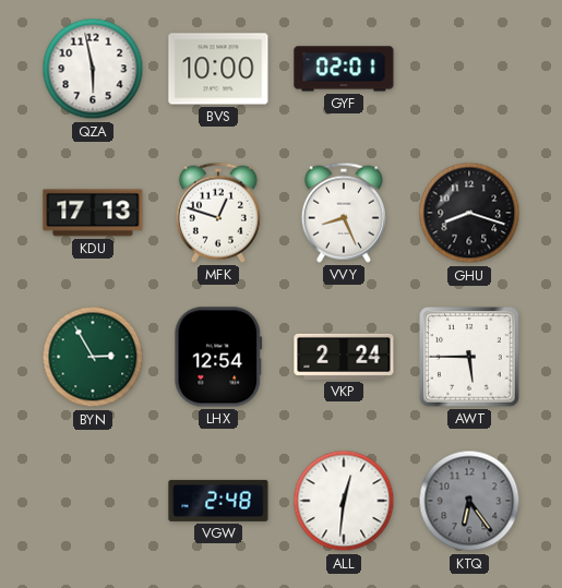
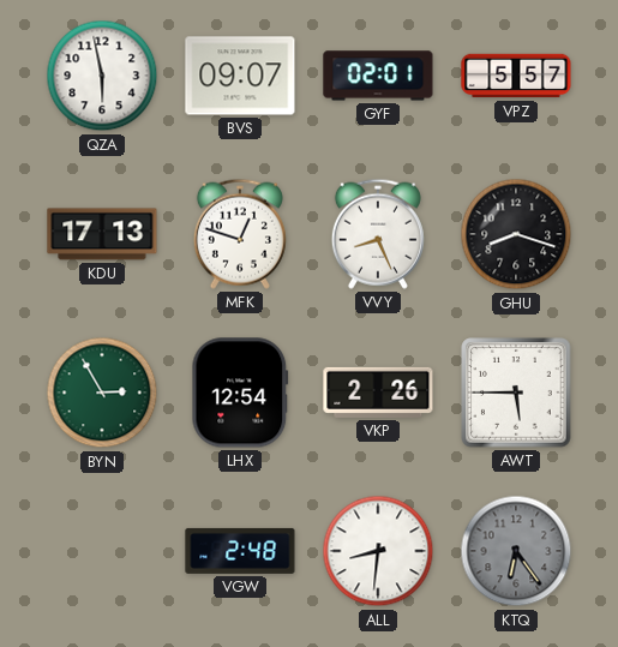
BVS: 10:00 -> 09:07 (240, 76)
VPZ: none -> 5:57 (516, 76)
VKP: 2:24 -> 2:26 (378, 393)
ALL: 12:31 -> 8:31 (378, 551)
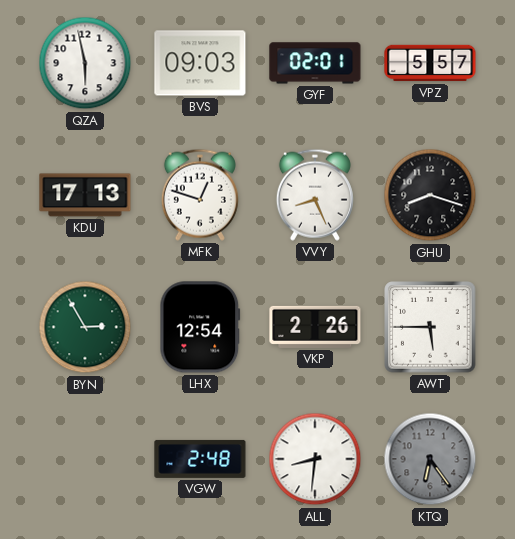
BVS: 09:07 -> 09:03 (200, 63)
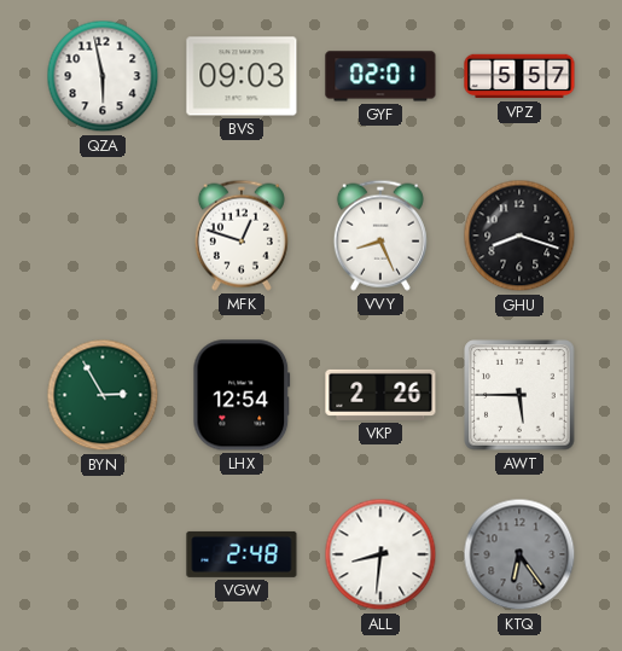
KDU: 17:13 -> none (85, 195)
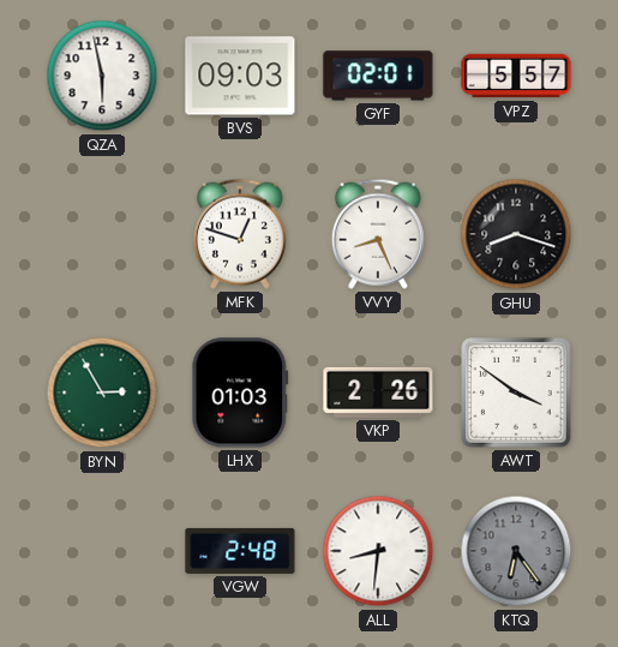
LHX: 12:54 -> 01:03 (240, 393)
AWT: 5:45 -> 3:51 (516, 393)
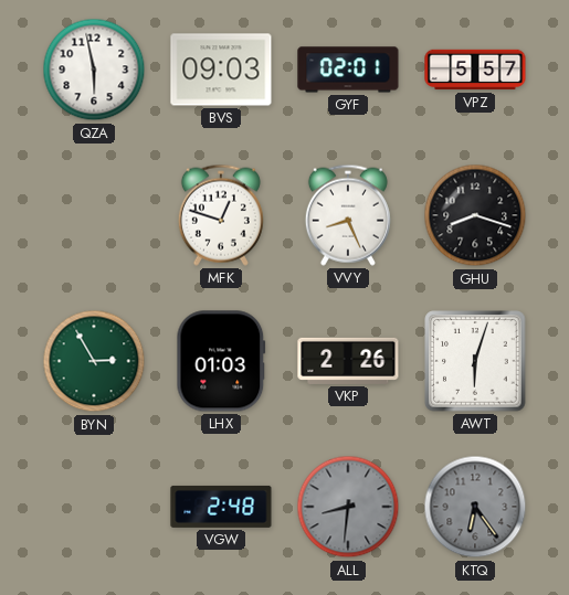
AWT: 3:51 -> 6:03 (475, 361)
ALL dial: white -> grey (348, 507)
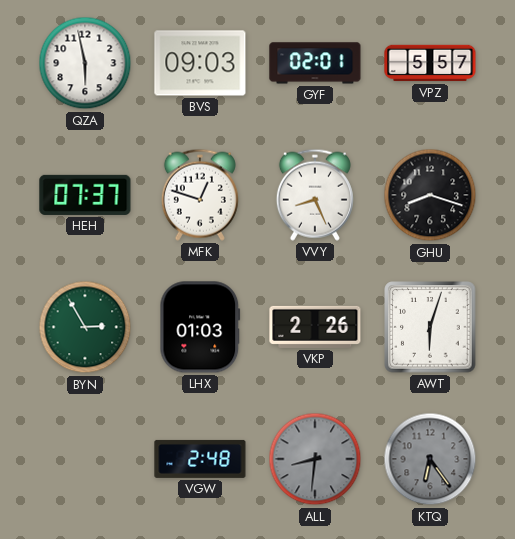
HEH: none -> 07:37 (85, 195)
